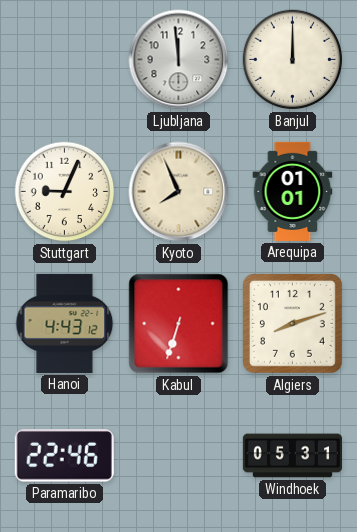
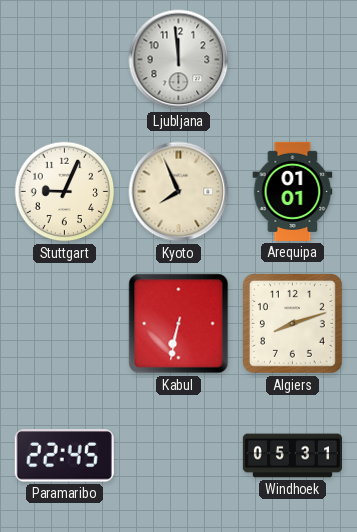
Banjul: 12:00 -> none (293, 60)
Hanoi: 4:43 -> none (65, 323)
Kabul: 6:33 -> 6:32 (179, 324)
Paramaribo: 22:46 -> 22:45 (64, 456)
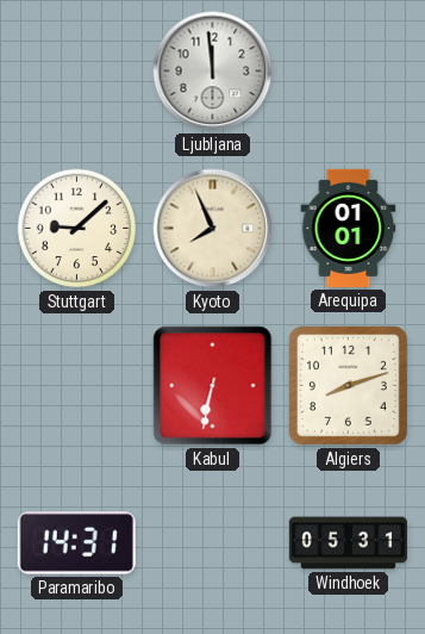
Stuttgart: 9:04 -> 9:08 (77, 229)
Paramaribo: 22:45 -> 14:31 (76, 543)
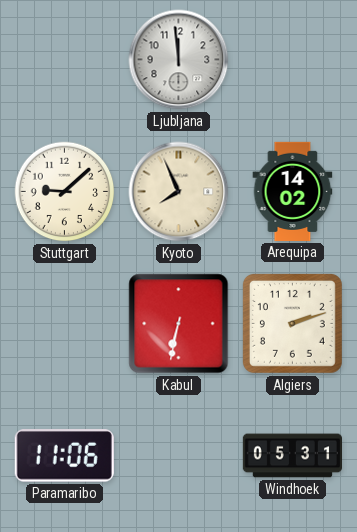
Arequipa: 01:01 -> 14:02 (293, 191)
Algiers: 8:12 -> 2:12 (292, 323)
Paramaribo: 14:31 -> 11:06 (64, 456)
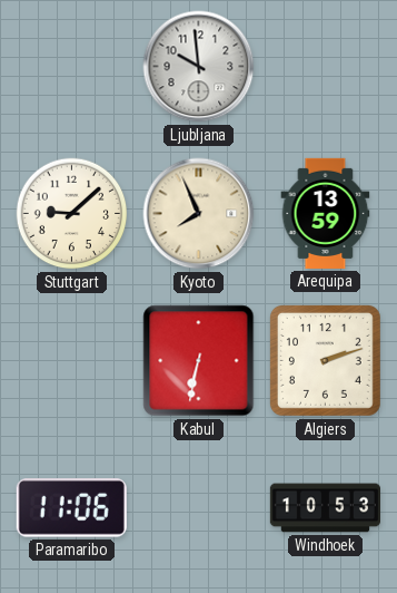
Ljubljana: 11:59 -> 9:59 (199, 67)
Arequipa: 14:02 -> 13:59 (326, 213)
Windhoek: 05:31 -> 10:53 (325, 508)
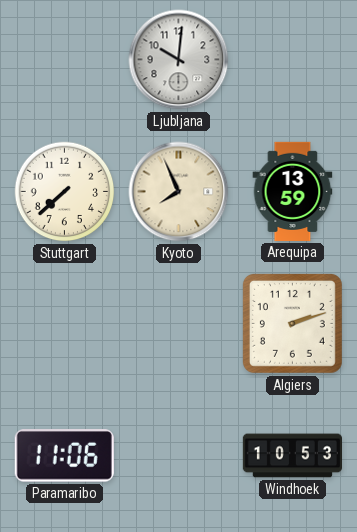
Ljubljana: 9:59 -> 10:01 (179, 60)
Stuttgart: 9:08 -> 7:38 (65, 192)
Kabul: 6:32 -> none (199, 361)
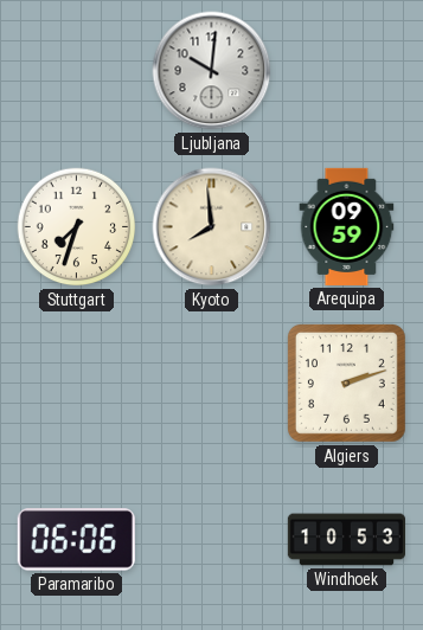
Stuttgart: 7:38 -> 7:33 (77, 227)
Kyoto: 7:56 -> 7:59 (212, 227)
Arequipa: 13:59 -> 09:59 (347, 226)
Paramaribo: 11:06 -> 06:06 (76, 540)
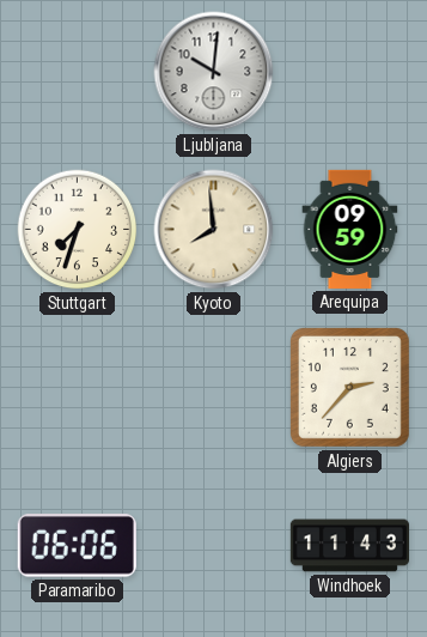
Algiers: 2:12 -> 2:37 (349, 387)
Windhoek: 10:53 -> 11:43 (349, 546)
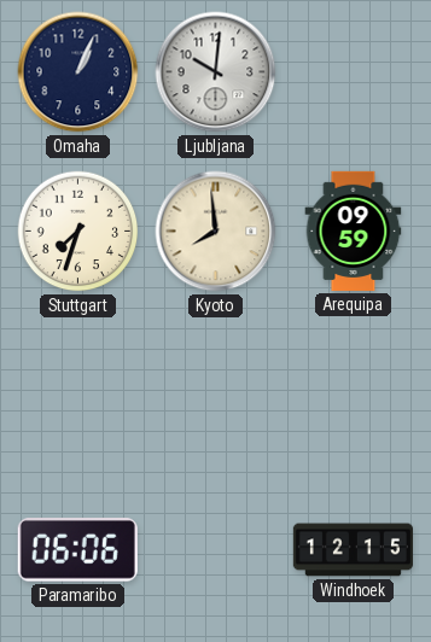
Omaha: none -> 1:04 (78, 72)
Algiers: 2:37 -> none (349, 387)
Windhoek: 11:43 -> 12:15 (353, 550)
